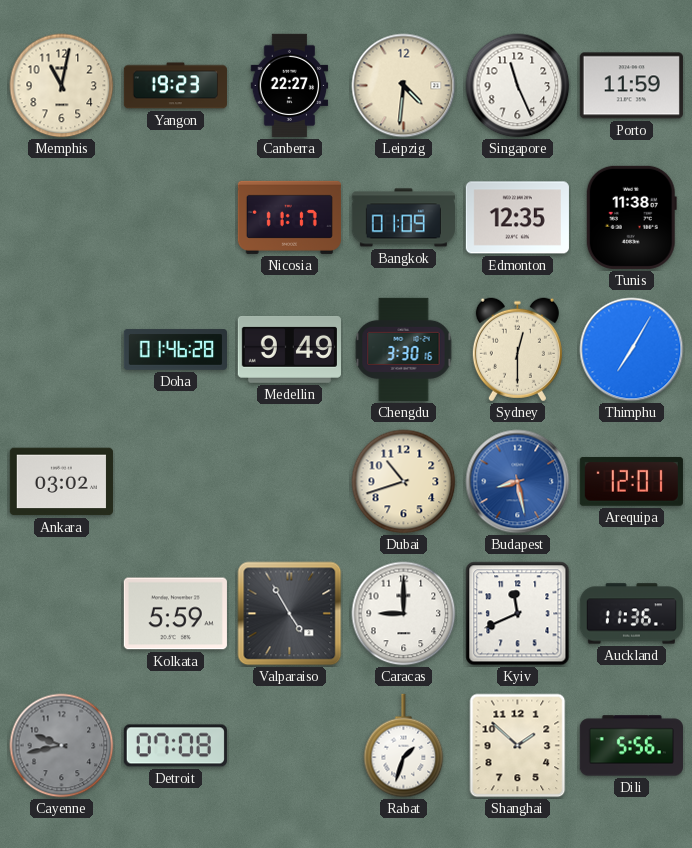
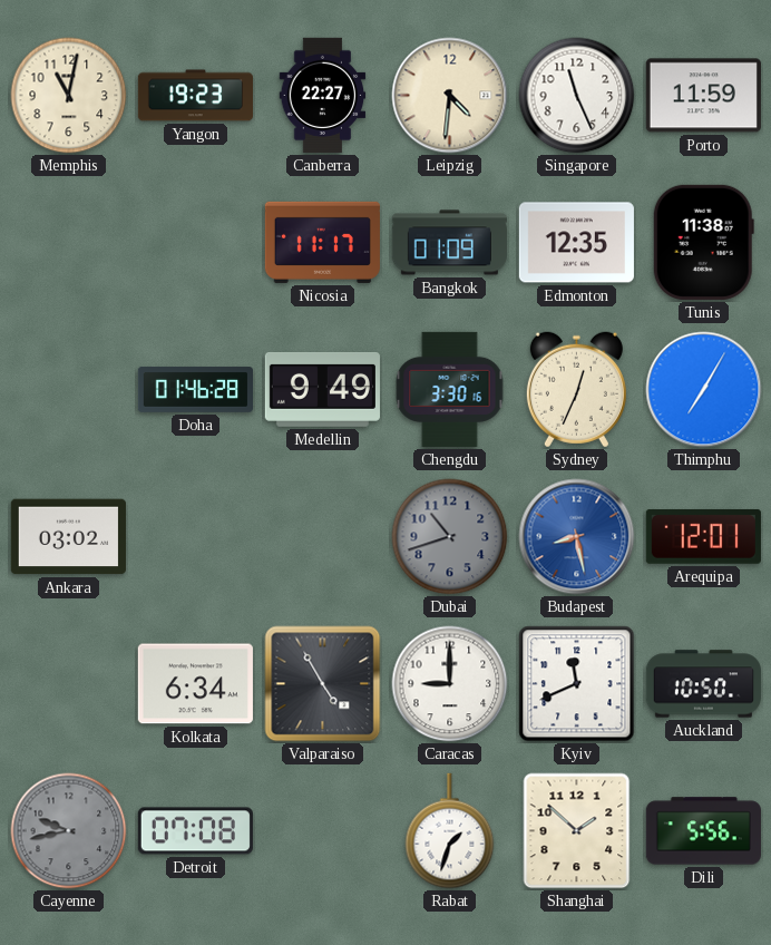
Sydney: 12:30 -> 12:34 (576, 390)
Dubai dial: cream -> grey (450, 537)
Kolkata: 5:59 -> 6:34 (195, 684)
Auckland: 11:36 -> 10:50 (703, 684)
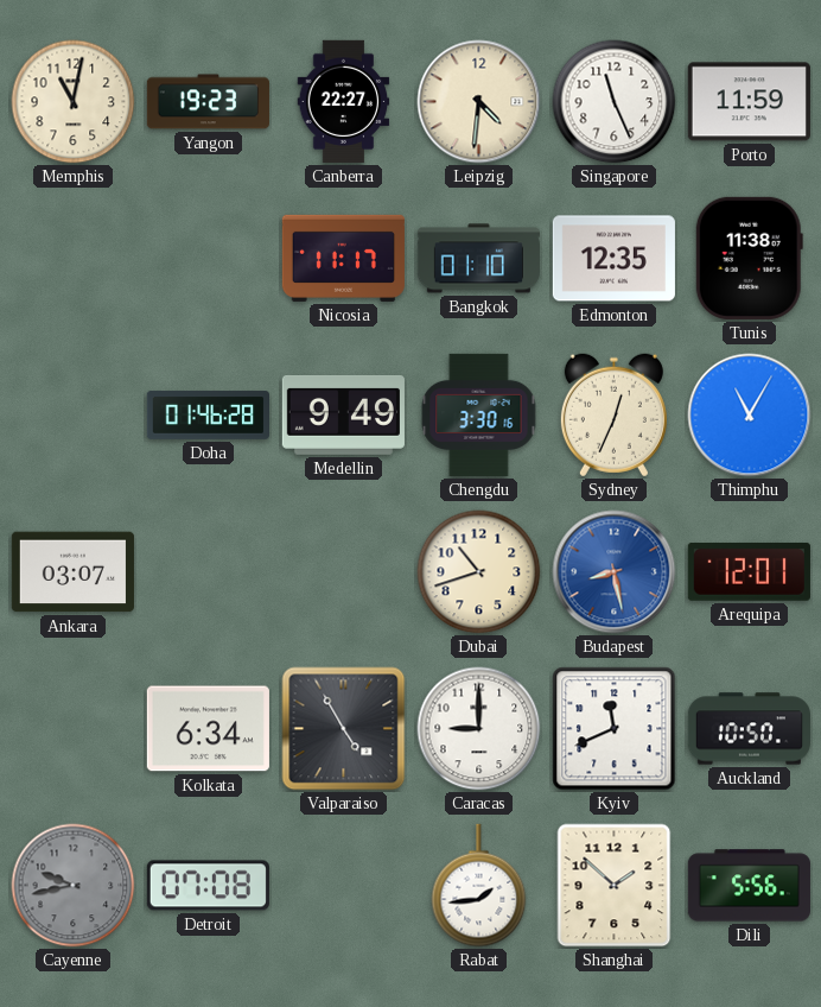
Bangkok: 01:09 -> 01:10 (478, 259)
Thimphu: 7:05 -> 11:05 (750, 416)
Ankara: 03:02 -> 03:07 (72, 572)
Dubai dial: grey -> cream (479, 572)
Rabat: 1:33 -> 1:44 (479, 886)
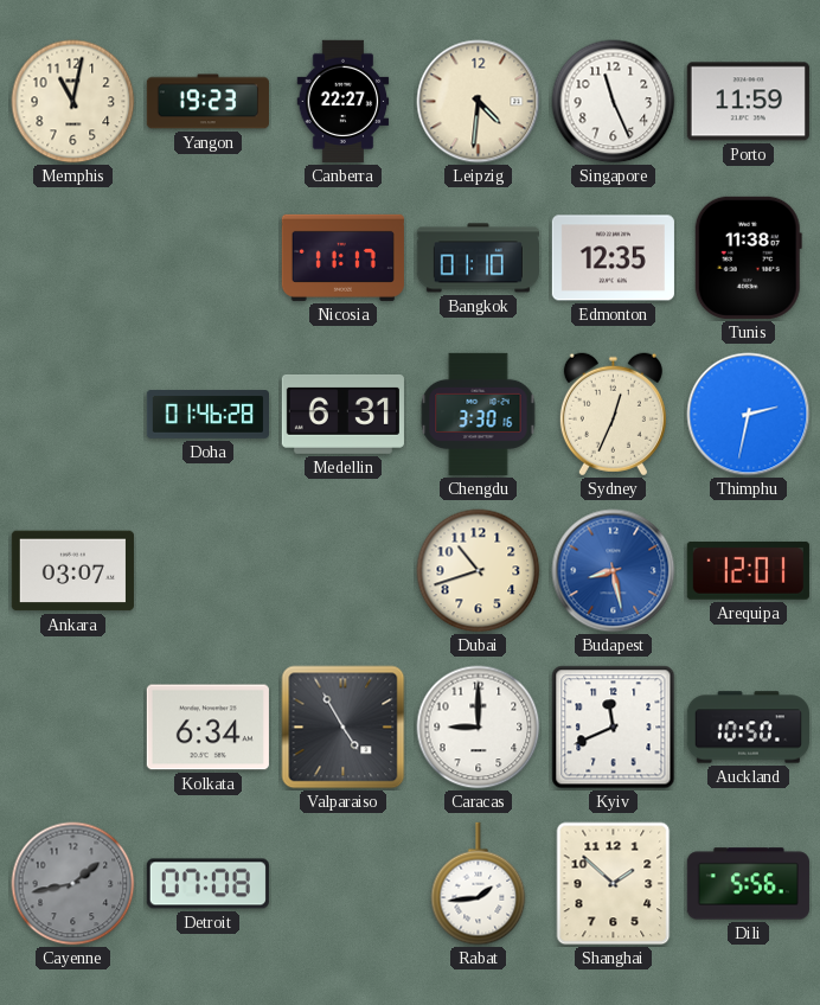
Medellin: 9:49 -> 6:31 (342, 414)
Thimphu: 11:05 -> 2:32 (749, 415)
Cayenne: 9:43 -> 1:43 (73, 884)
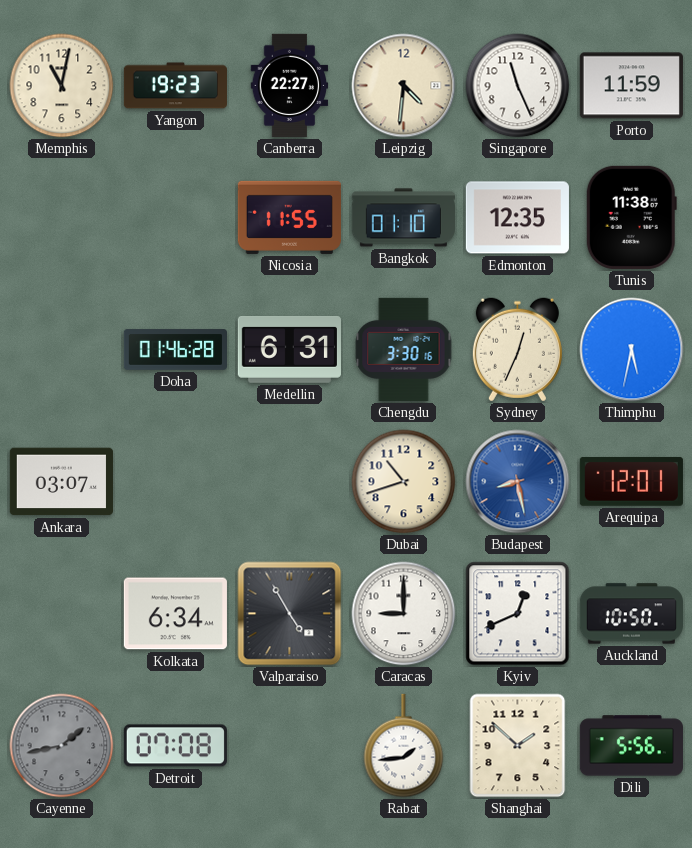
Nicosia: 11:17 -> 11:55 (289, 217)
Thimphu: 2:32 -> 5:32 (632, 350)
Kyiv: 11:41 -> 12:41 (518, 614)
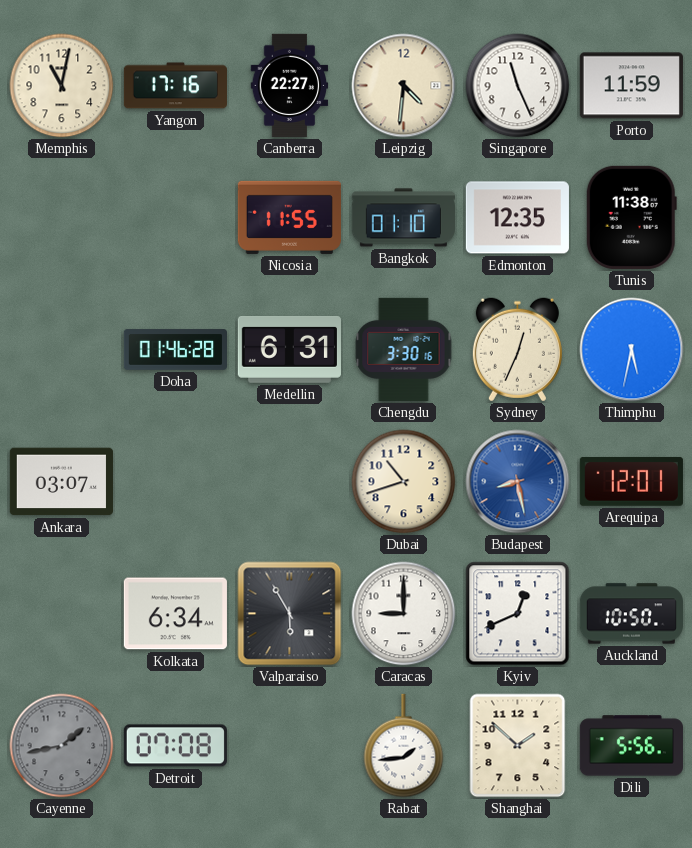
Yangon: 19:23 -> 17:16 (175, 86)
Valparaiso: 4:55 -> 5:55 (290, 614)
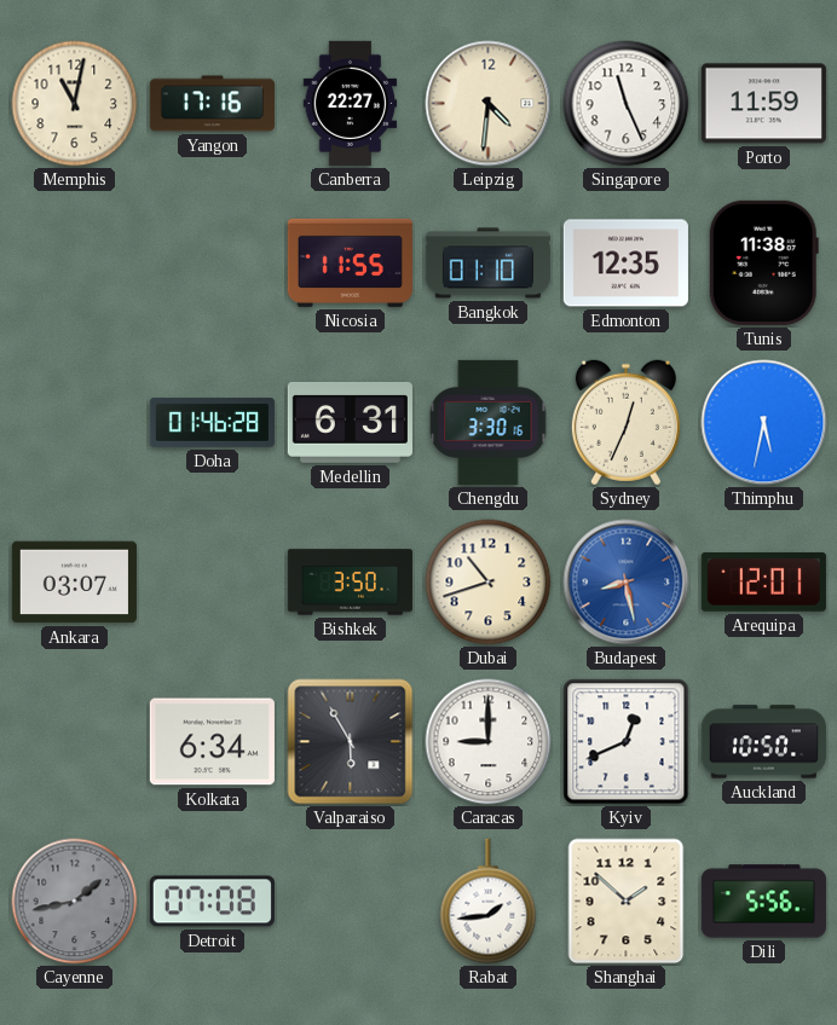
Bishkek: none -> 3:50 (350, 583)
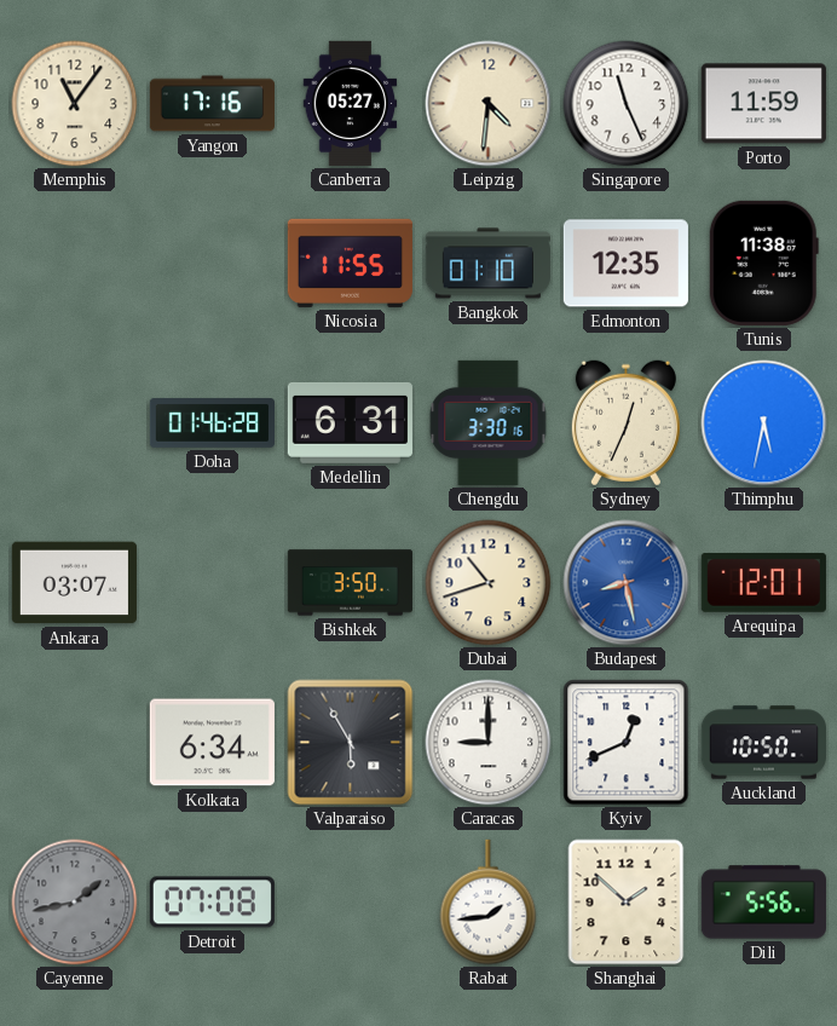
Memphis: 11:02 -> 11:06 (75, 104)
Canberra: 22:27 -> 05:27 (351, 103)
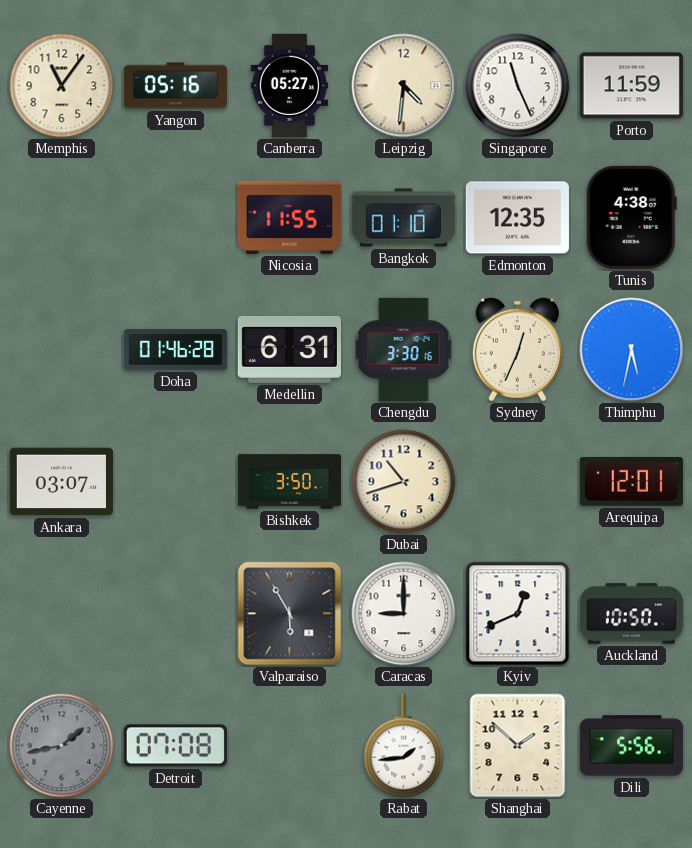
Yangon: 17:16 -> 05:16 (175, 86)
Tunis: 11:38 -> 4:38 (631, 217)
Budapest: 8:28 -> none (627, 583)
Kolkata: 6:34 -> none (212, 743)
